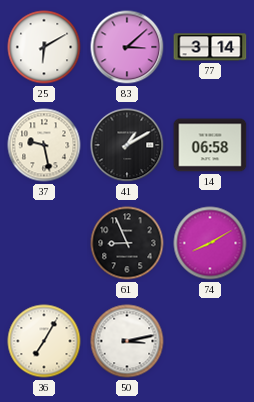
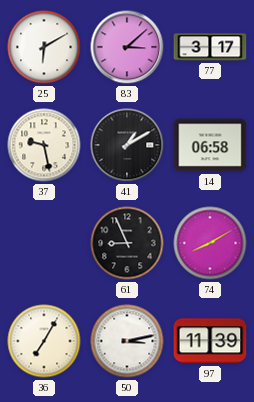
77: 3:14 -> 3:17 (210, 47)
97: none -> 11:39 (210, 341)
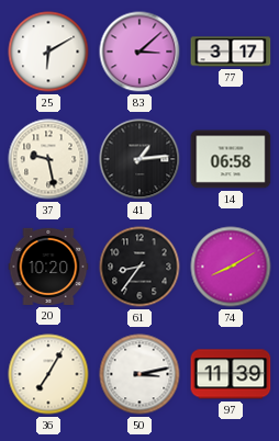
41: 1:10 -> 1:14 (139, 159)
20: none -> 10:20 (48, 267)
61: 8:56 -> 8:36 (139, 267)
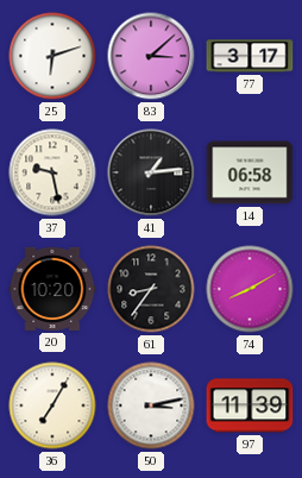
25: 6:10 -> 6:12 (52, 56)
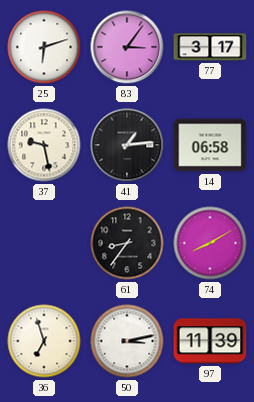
83: 3:08 -> 3:06 (127, 47)
20: 10:20 -> none (52, 289)
36: 7:05 -> 6:57 (44, 341)
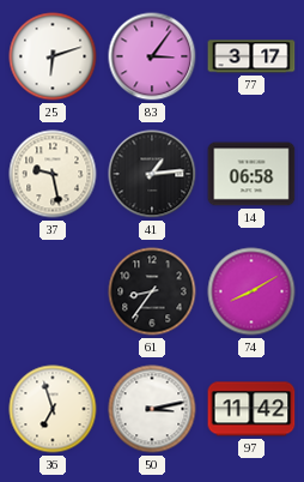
97: 11:39 -> 11:42 (251, 409)
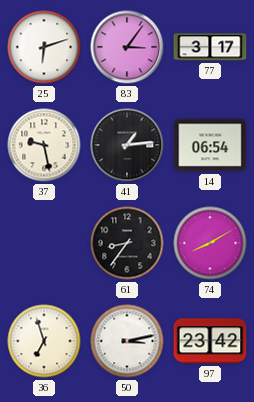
14: 06:58 -> 06:54 (210, 145)
97: 11:42 -> 23:42 (210, 341)
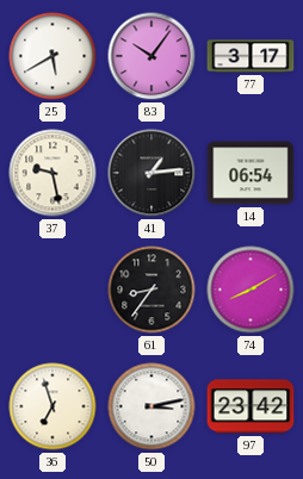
25: 6:12 -> 5:40 (52, 56)
83: 3:06 -> 10:06 (151, 56)
